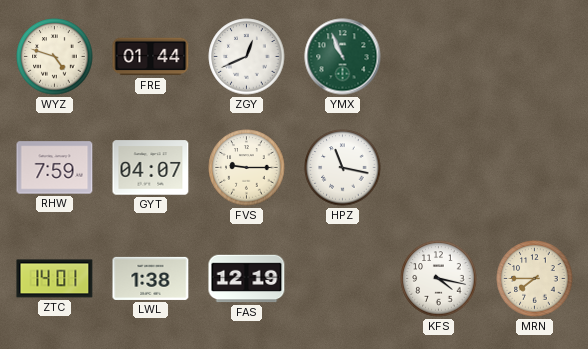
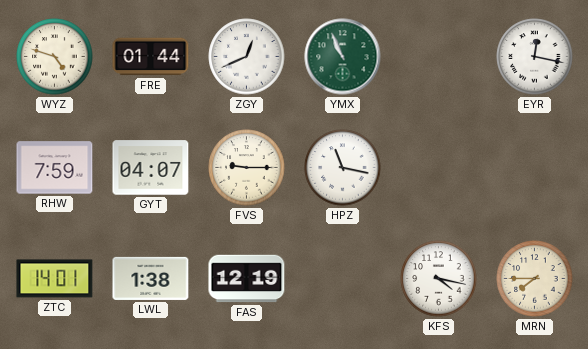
EYR: none -> 12:17 (535, 57)
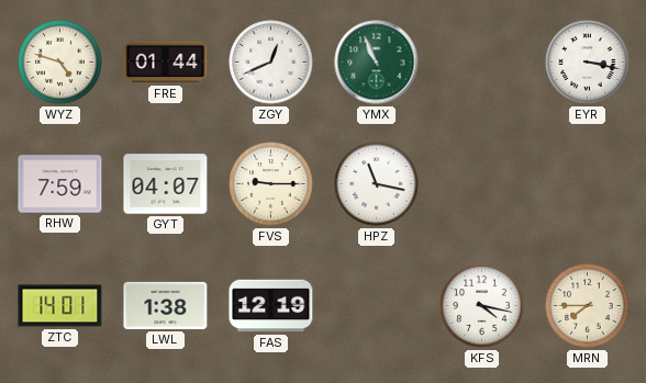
EYR: 12:17 -> 3:17 (588, 63)
